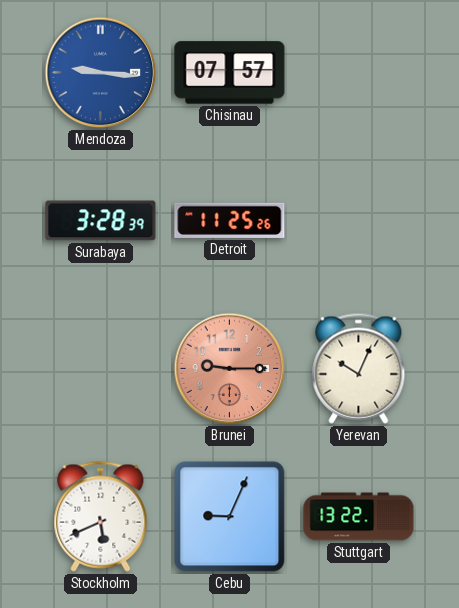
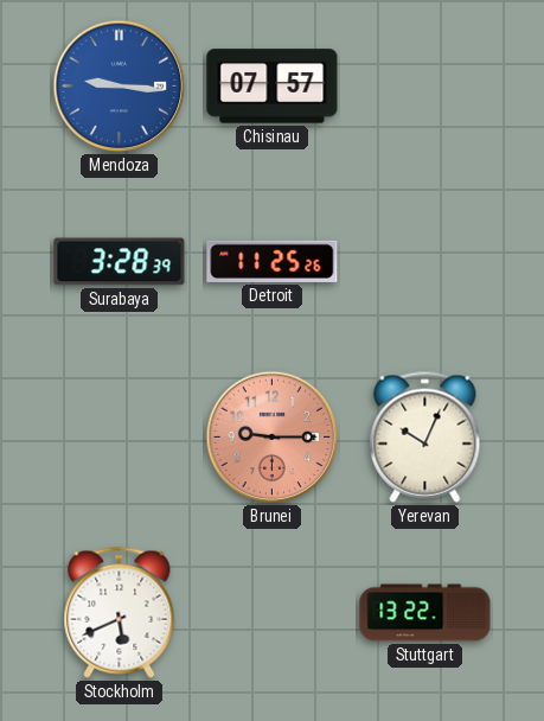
Cebu: 9:04 -> none (230, 517)
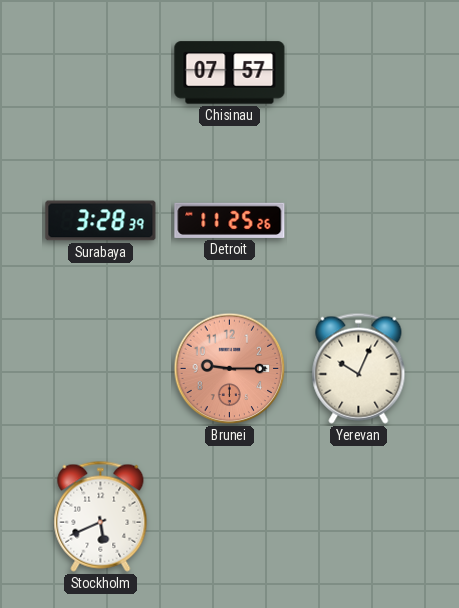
Mendoza: 9:16 -> none (120, 87)
Stuttgart: 13:22 -> none (425, 613)
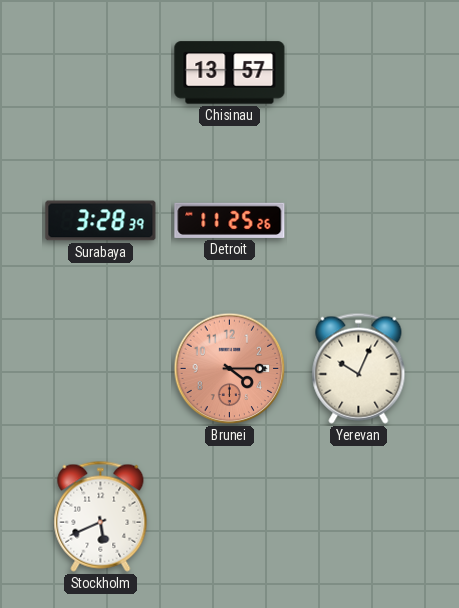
Chisinau: 07:57 -> 13:57 (230, 73)
Brunei: 9:15 -> 4:15 (230, 369)
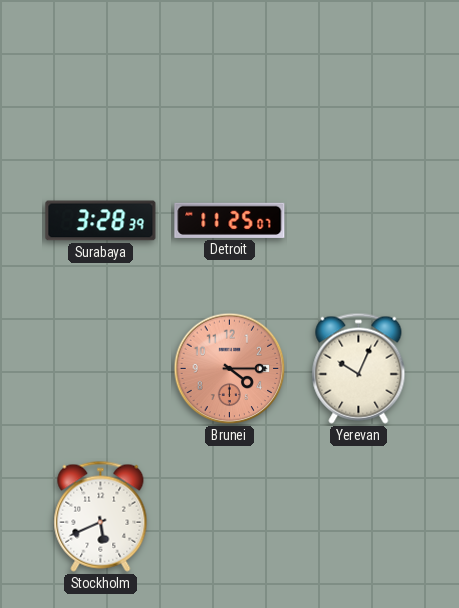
Chisinau: 13:57 -> none (230, 73)
Detroit: 11:25:26 -> 11:25:07 (230, 220)
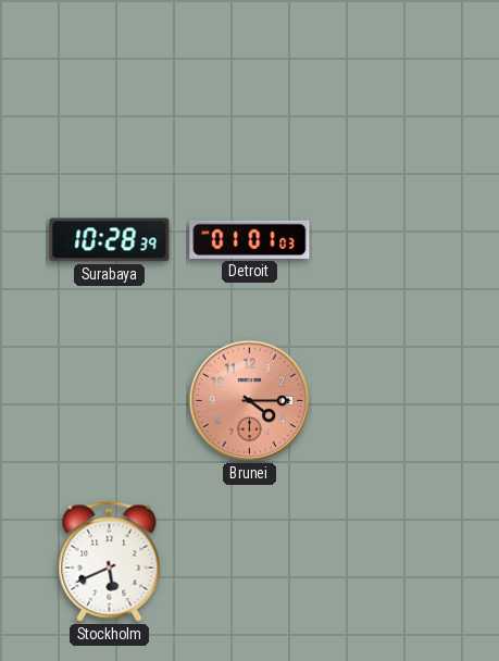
Surabaya: 3:28 -> 10:28 (110, 240)
Detroit: 11:25 -> 01:01 (250, 239)
Yerevan: 10:04 -> none (359, 368)
